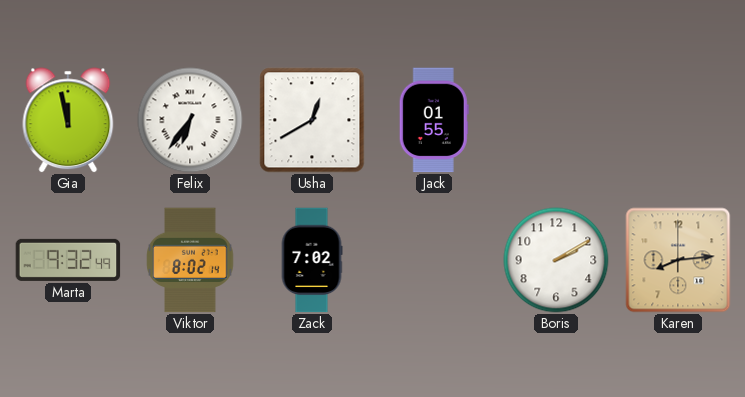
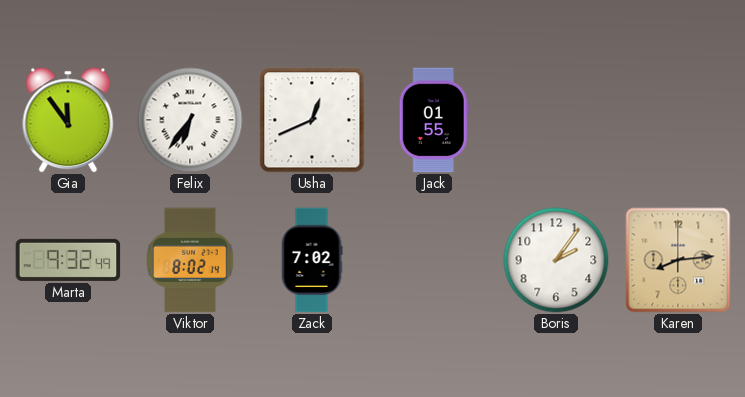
Gia: 11:58 -> 11:54 (68, 120)
Usha: 12:40 -> 12:41 (312, 120)
Boris: 2:10 -> 2:06 (556, 260)
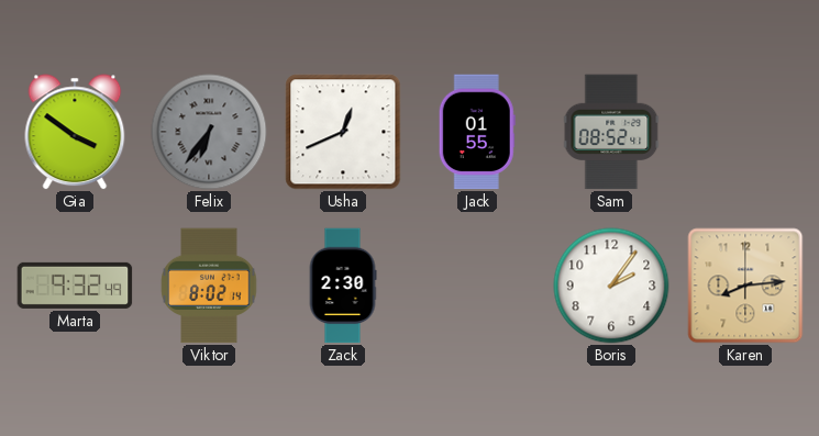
Gia: 11:54 -> 3:51 (75, 132)
Felix dial: white -> grey (209, 132)
Sam: none -> 08:52 (611, 132)
Zack: 7:02 -> 2:30 (343, 286)
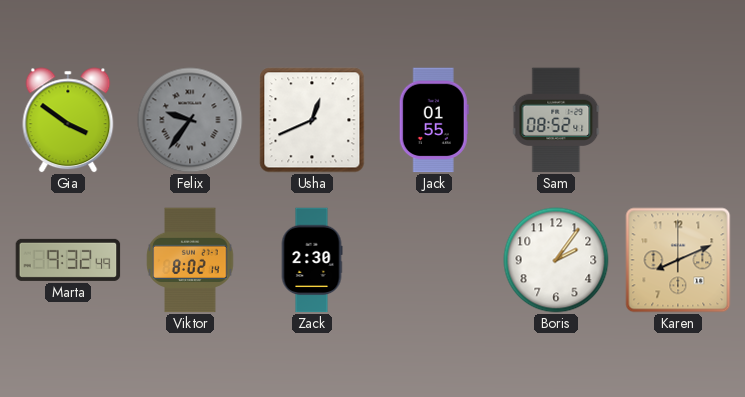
Felix: 6:36 -> 9:36 (190, 120)
Karen: 8:14 -> 8:11 (678, 260)
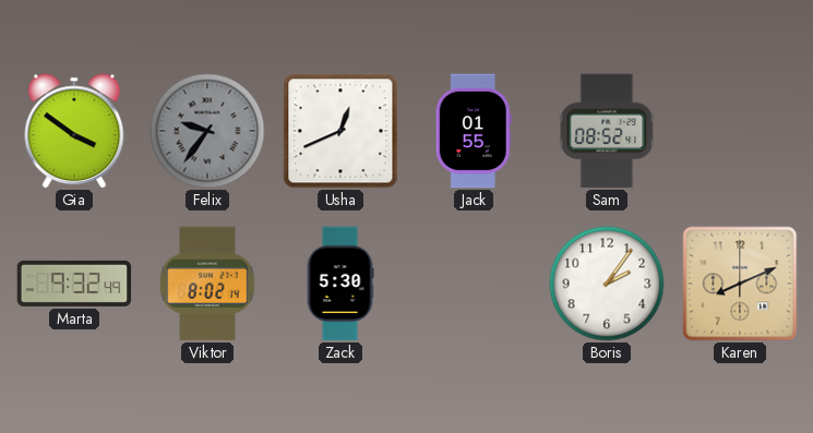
Zack: 2:30 -> 5:30 (340, 284)
